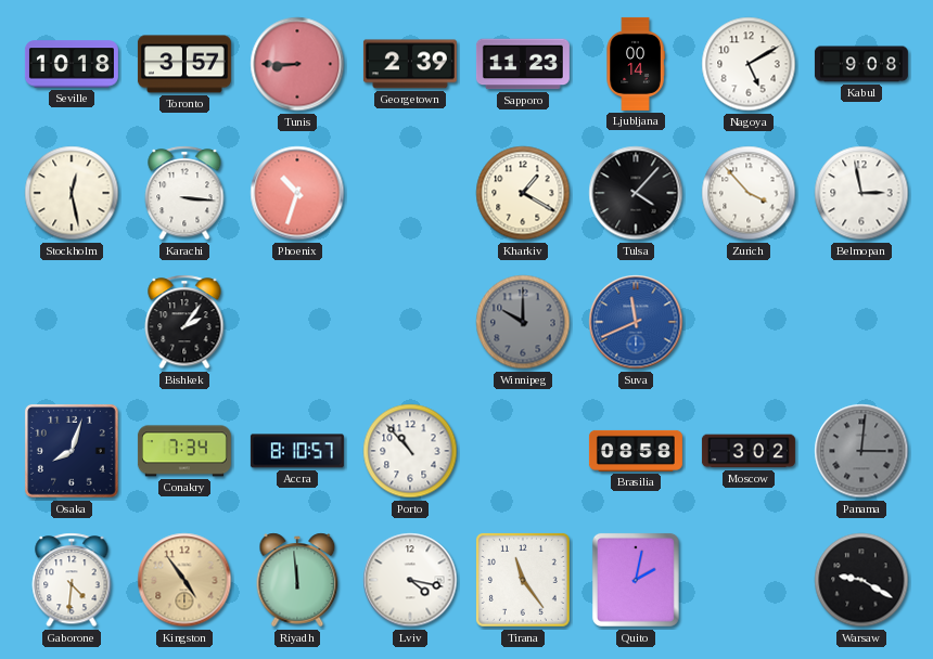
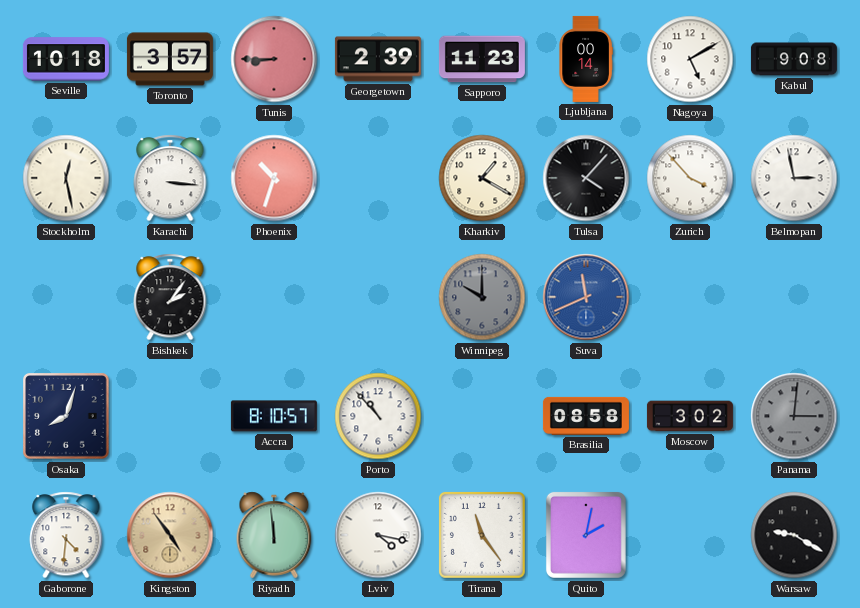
Conakry: 7:34 -> none (184, 451)
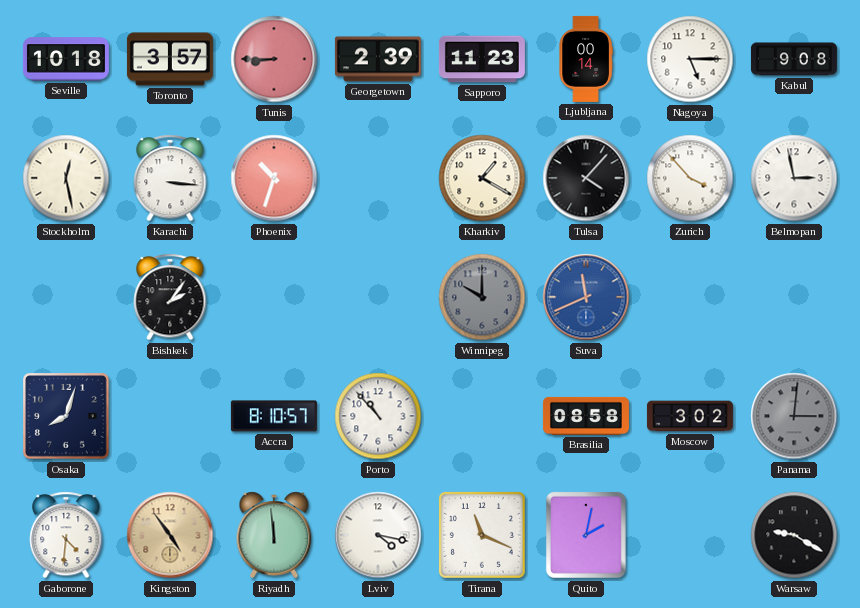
Nagoya: 5:10 -> 5:15 (690, 59)
Tirana: 11:24 -> 11:19 (482, 535)
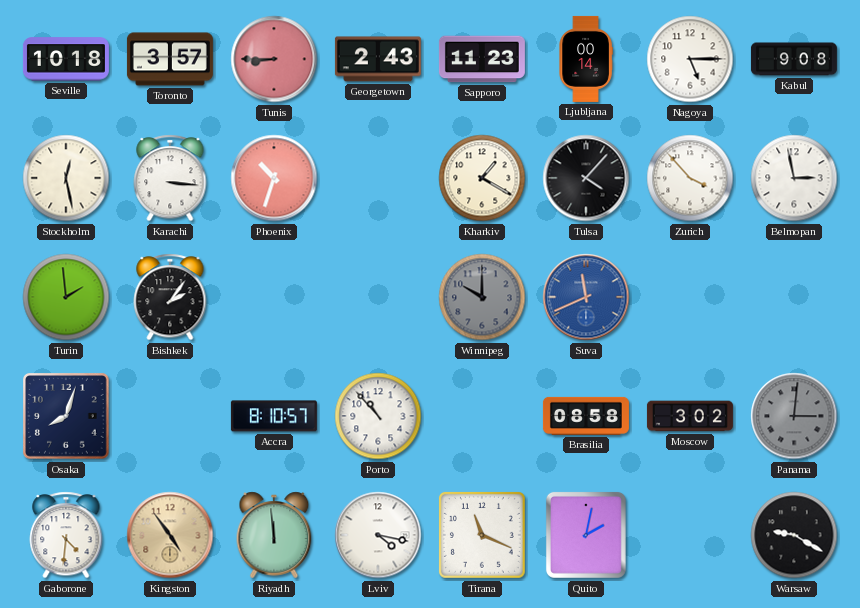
Georgetown: 2:39 -> 2:43 (378, 59)
Turin: none -> 1:59 (66, 297)
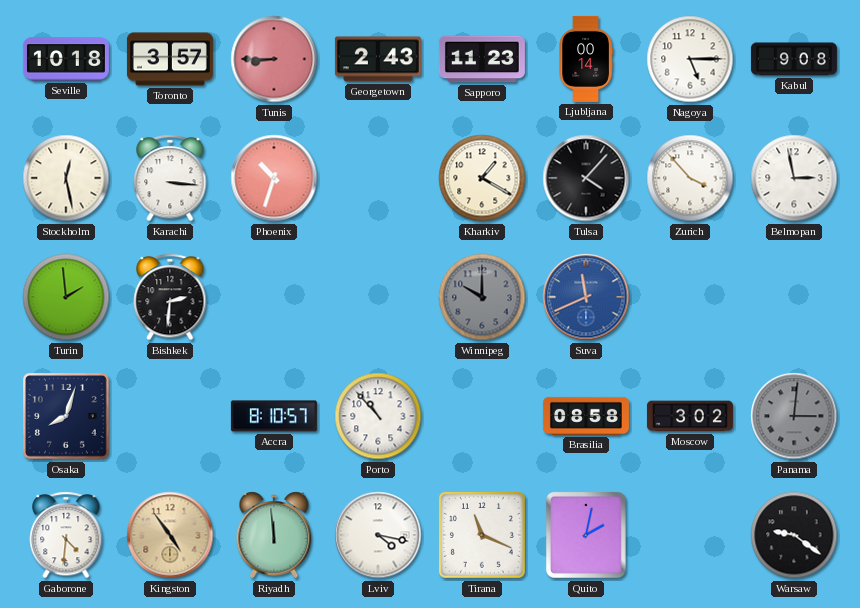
Bishkek: 2:06 -> 2:31 (170, 297)
Warsaw: 9:20 -> 9:21 (794, 535)
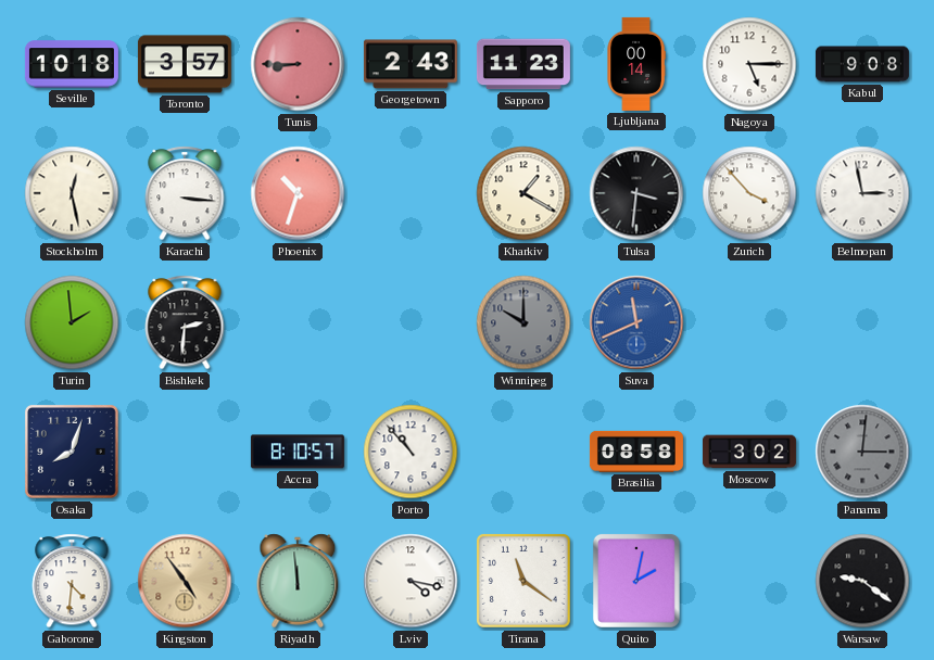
Tulsa: 4:07 -> 3:31 (636, 193)
Tirana: 11:19 -> 11:21 (523, 581)
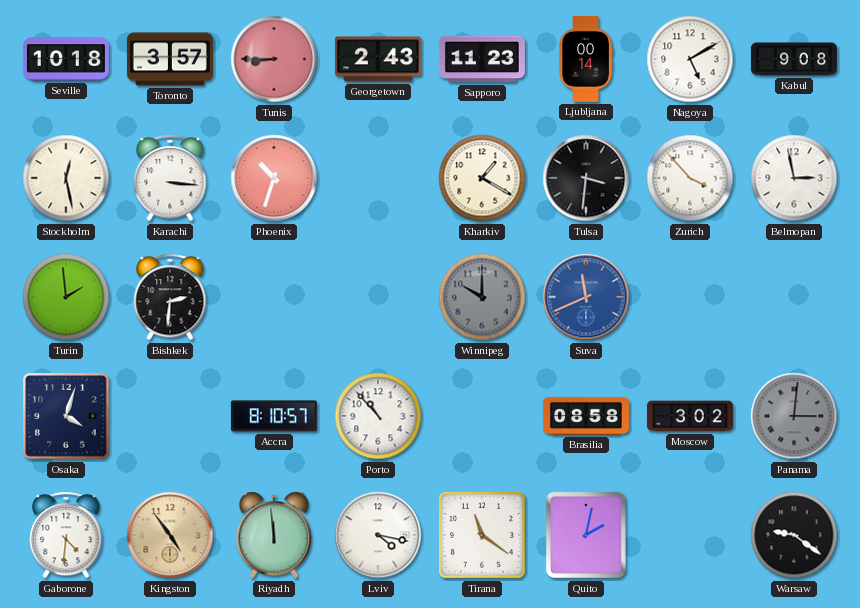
Nagoya: 5:15 -> 5:10 (690, 59)
Osaka: 8:03 -> 4:03 (67, 417)
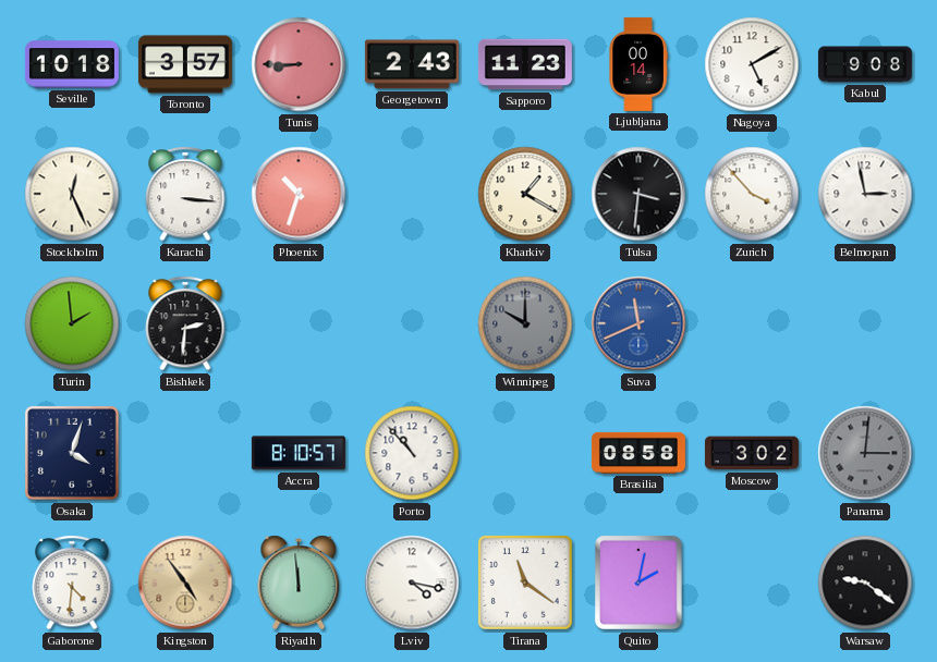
Stockholm: 12:28 -> 12:26 (72, 194)
